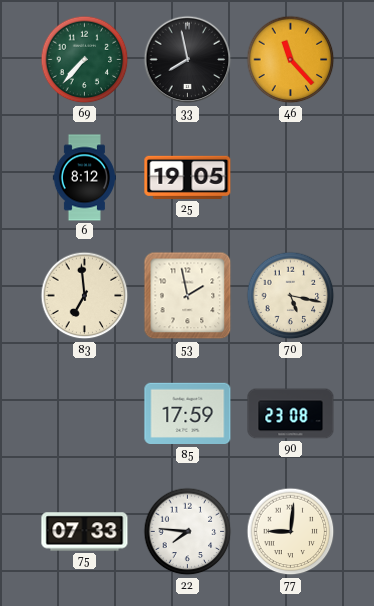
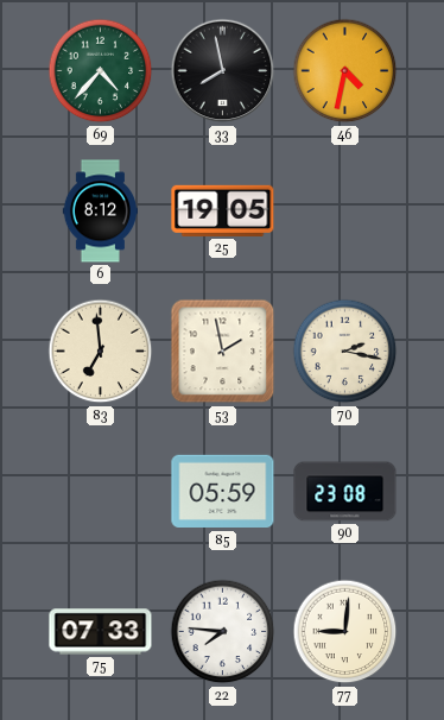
69: 7:37 -> 4:37 (101, 71)
46: 11:23 -> 4:32 (345, 71)
70: 5:17 -> 2:17 (345, 352)
85: 17:59 -> 05:59 (223, 492)
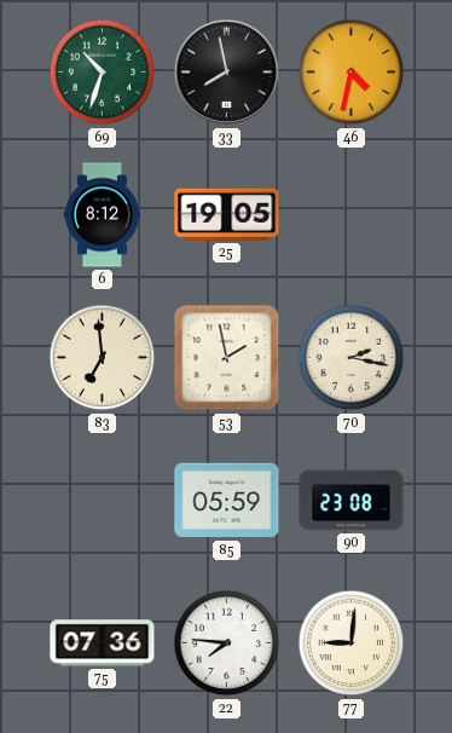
69: 4:37 -> 10:33 (103, 73)
75: 07:33 -> 07:36 (103, 643)
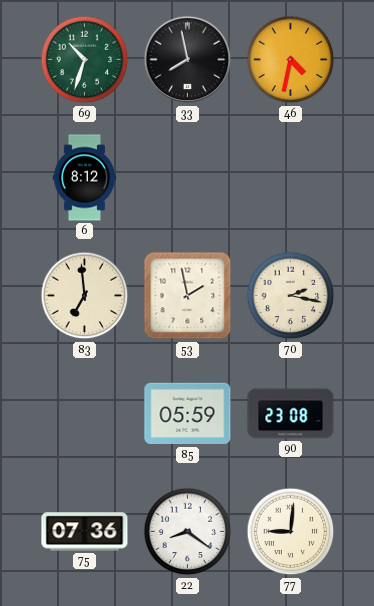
25: 19:05 -> none (227, 214)
22: 7:46 -> 8:21 (188, 532)
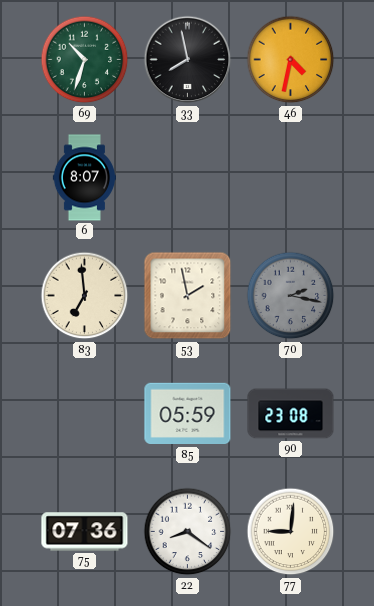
6: 8:12 -> 8:07 (84, 178)
70 dial: cream -> grey (291, 296)
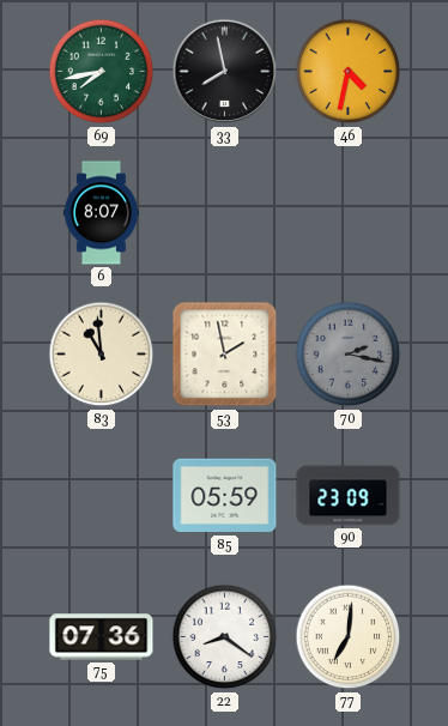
69: 10:33 -> 7:43 (102, 72)
83: 6:59 -> 10:59 (102, 355)
90: 23:08 -> 23:09 (349, 496)
77: 9:01 -> 7:01 (349, 637)
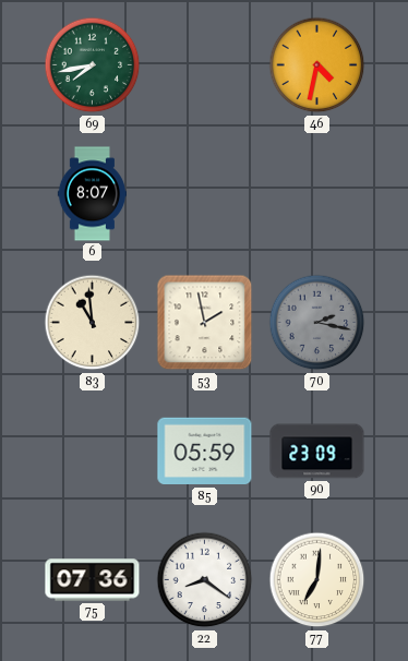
33: 7:58 -> none (225, 72)
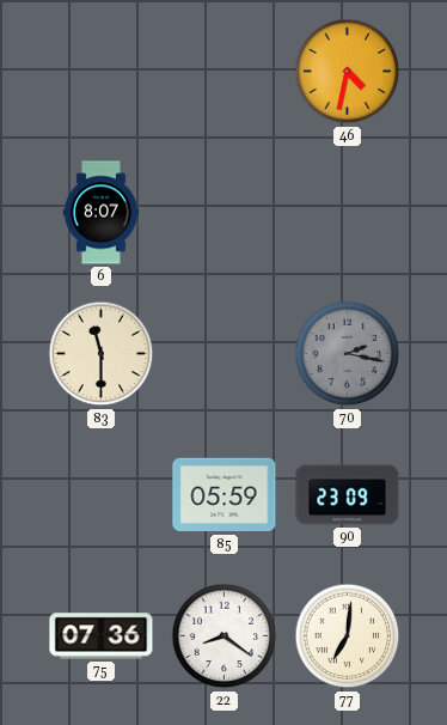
69: 7:43 -> none (93, 65)
83: 10:59 -> 11:30 (102, 354)
53: 1:58 -> none (205, 323)
